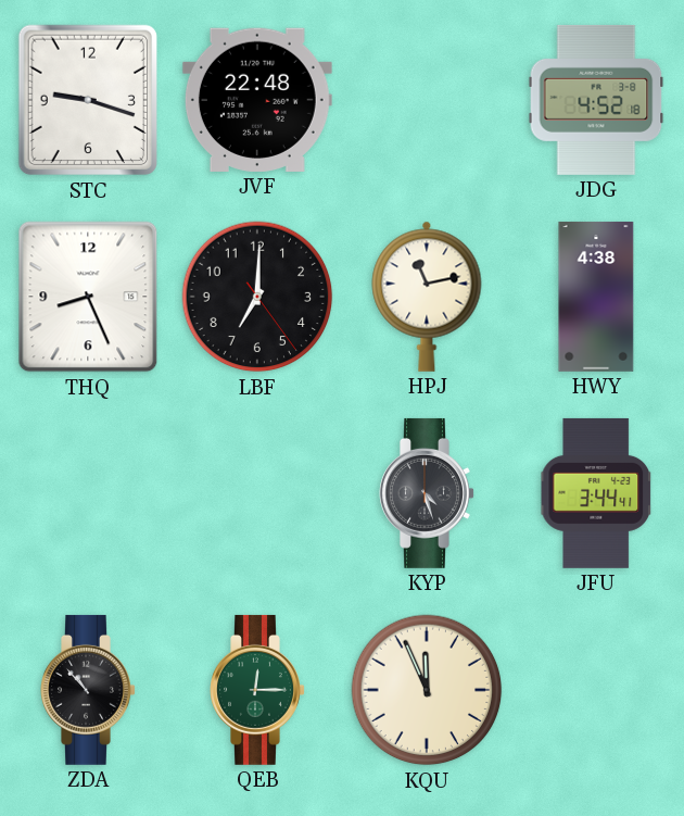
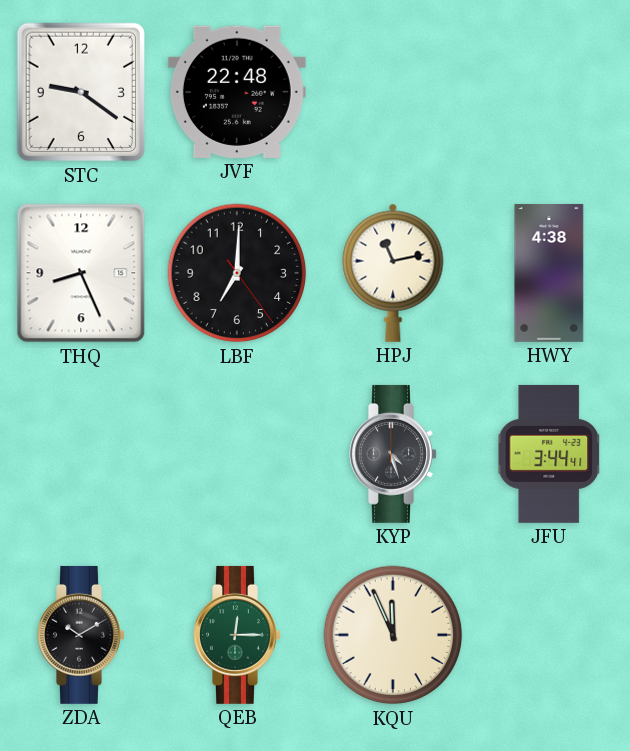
STC: 9:18 -> 9:21 (80, 92)
JDG: 4:52 -> none (596, 100)
ZDA: 10:53 -> 10:10 (81, 635)
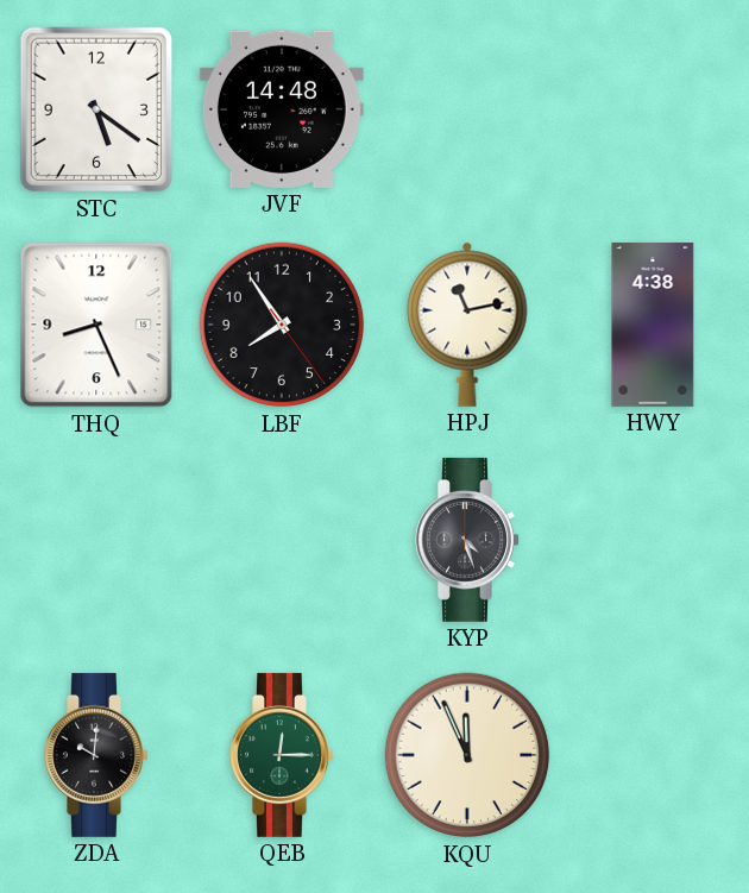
STC: 9:21 -> 5:21 (95, 109)
JVF: 22:48 -> 14:48 (282, 109)
LBF: 7:00 -> 7:54 (282, 325)
JFU: 3:44 -> none (549, 454)
ZDA: 10:10 -> 10:01 (96, 755)
